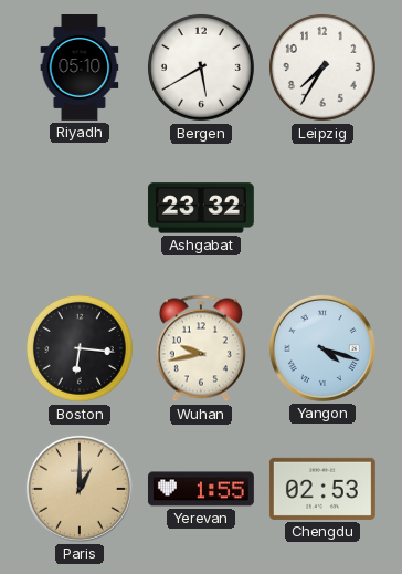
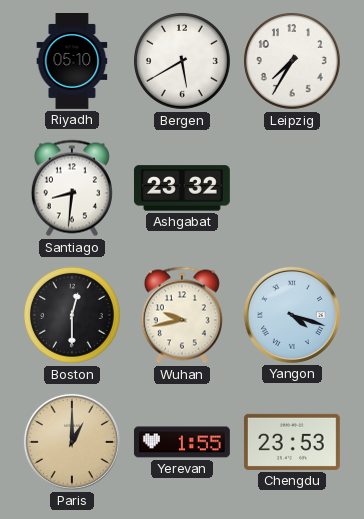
Santiago: none -> 8:31 (72, 188)
Boston: 6:16 -> 12:30 (72, 315)
Chengdu: 02:53 -> 23:53 (292, 442)
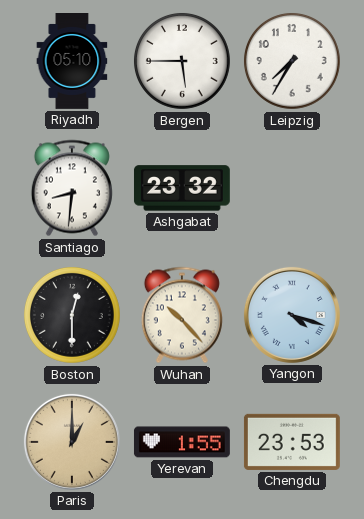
Bergen: 5:40 -> 5:45 (182, 61)
Wuhan: 9:43 -> 10:23 (182, 315)
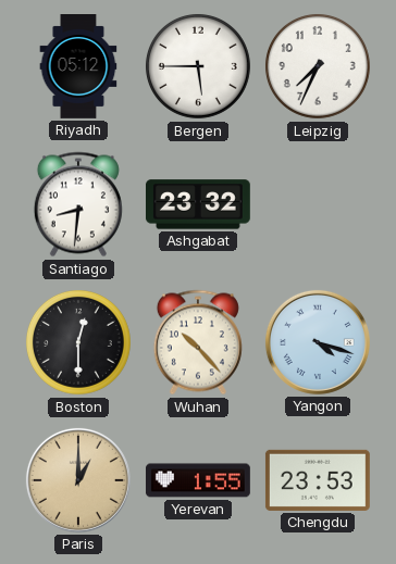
Riyadh: 05:10 -> 05:12 (78, 67)
Leipzig: 7:35 -> 7:34 (318, 66)
